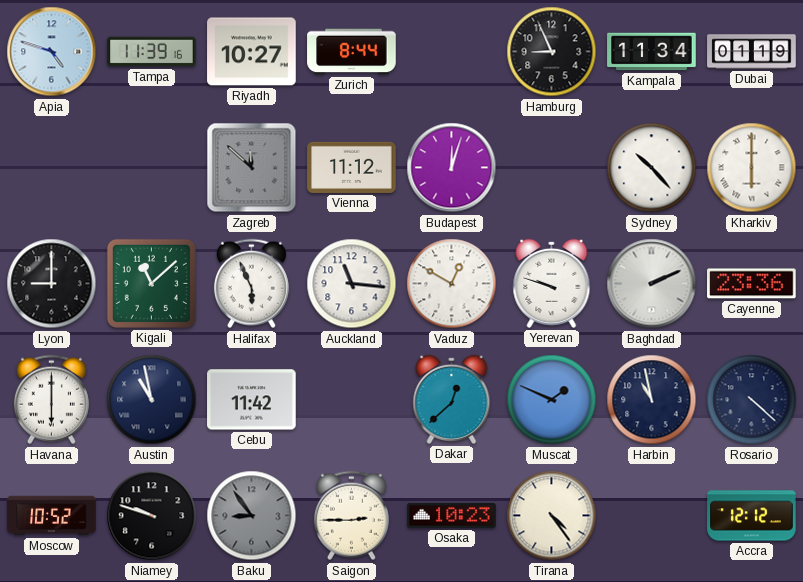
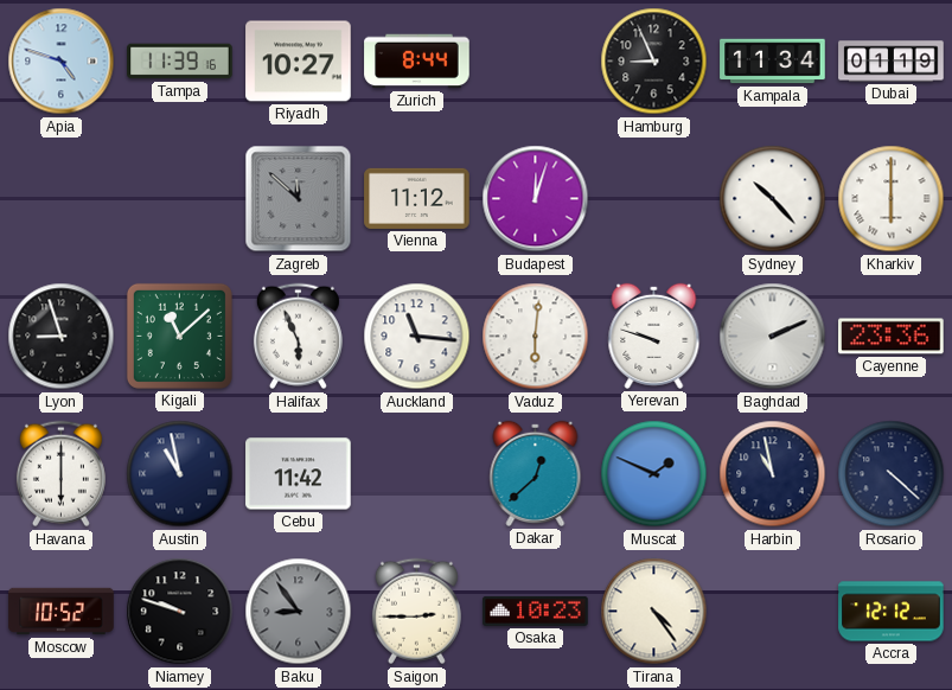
Lyon: 9:00 -> 8:57 (62, 337)
Vaduz: 12:50 -> 6:01 (536, 337)
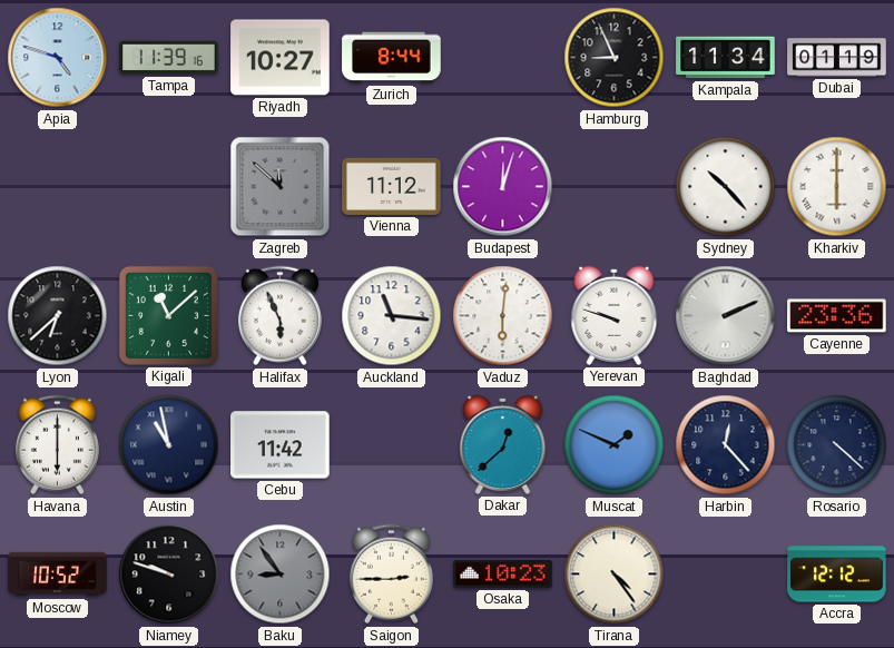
Lyon: 8:57 -> 6:38 (58, 316)
Harbin: 10:58 -> 12:23 (726, 445)
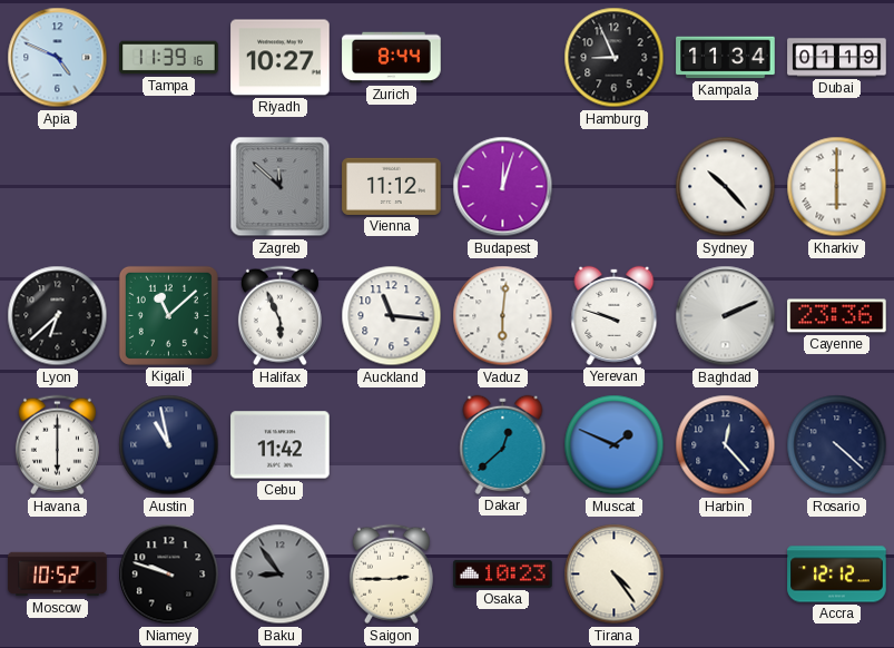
Apia: 4:48 -> 4:49 (58, 58)
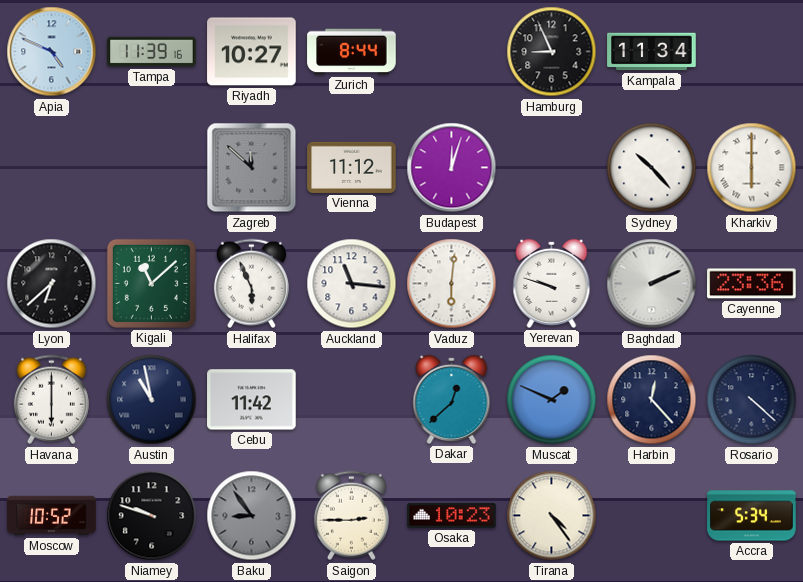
Dubai: 01:19 -> none (837, 58)
Accra: 12:12 -> 5:34 (752, 516)
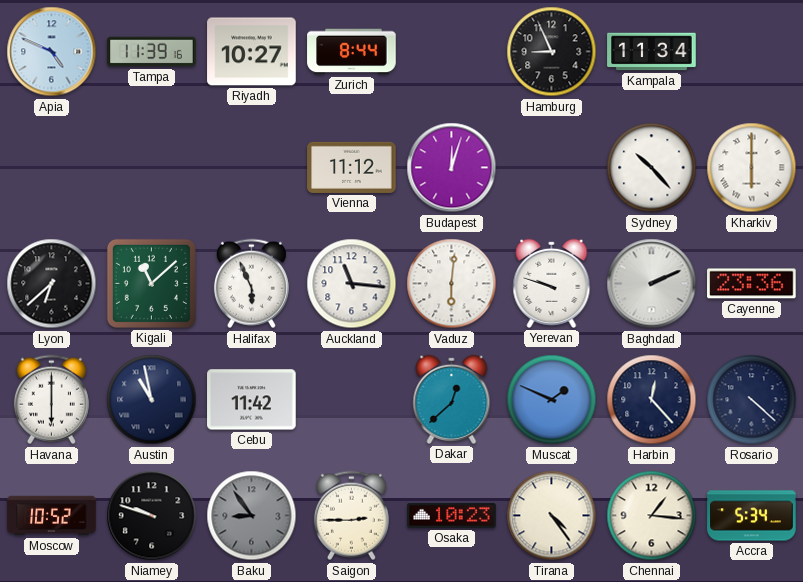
Zagreb: 11:52 -> none (252, 168)
Chennai: none -> 1:16 (652, 516)
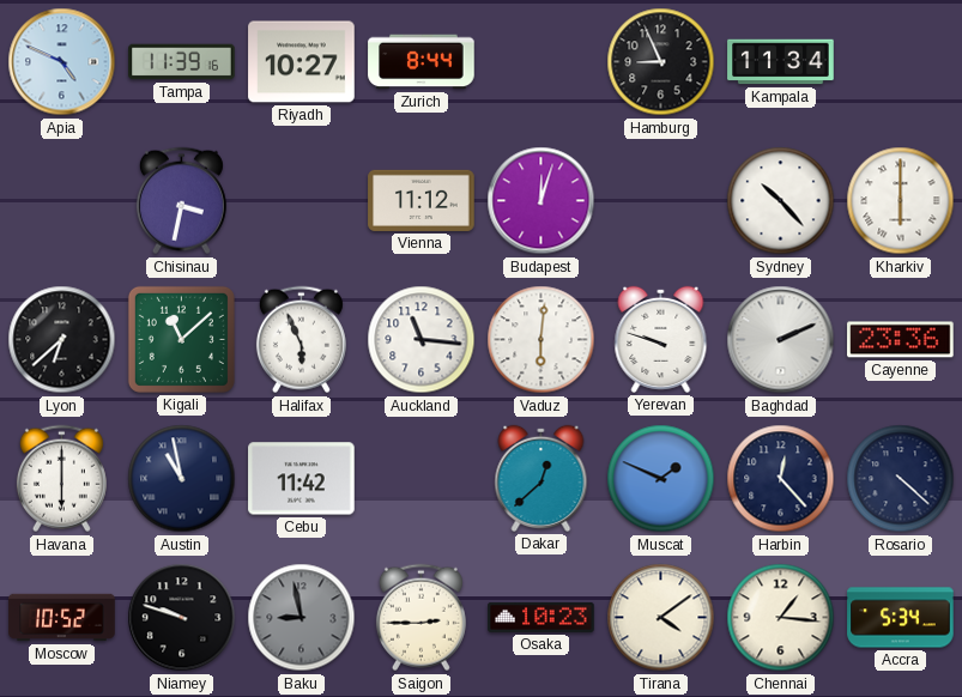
Chisinau: none -> 3:32 (181, 201)
Baku: 8:54 -> 8:58 (302, 618)
Tirana: 4:24 -> 4:09 (661, 618)
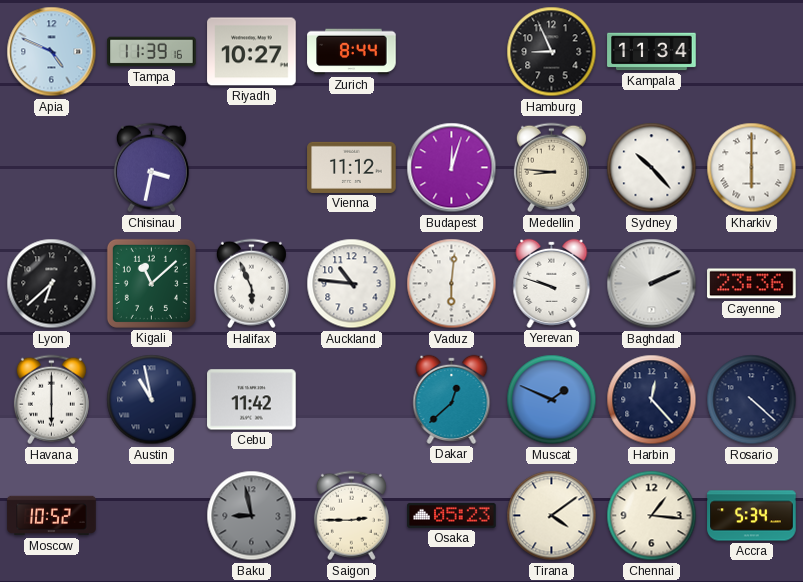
Medellin: none -> 8:46 (551, 168)
Auckland: 11:16 -> 10:46 (352, 284)
Niamey: 9:48 -> none (182, 618)
Osaka: 10:23 -> 05:23 (452, 515)
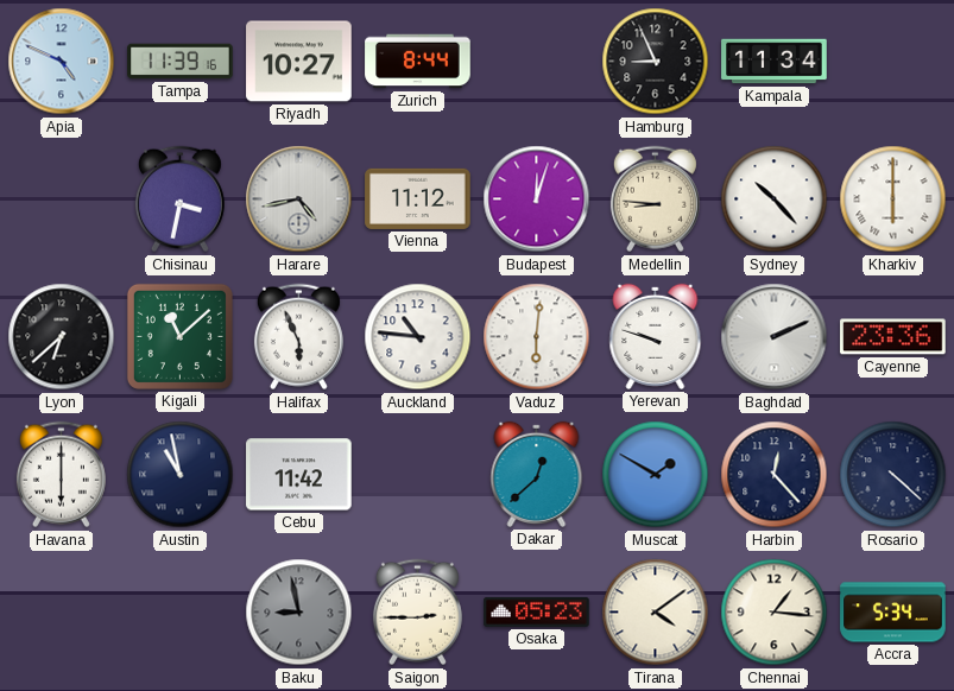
Harare: none -> 4:43 (299, 199)
Muscat: 1:49 -> 1:50 (656, 475)
Moscow: 10:52 -> none (52, 516)
